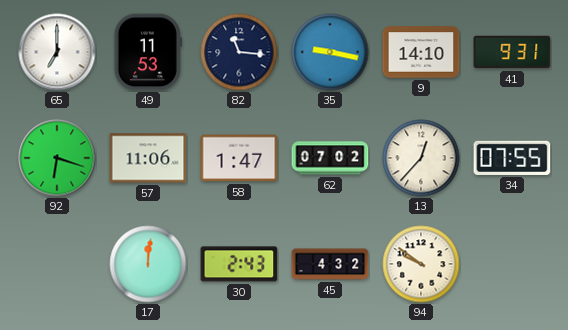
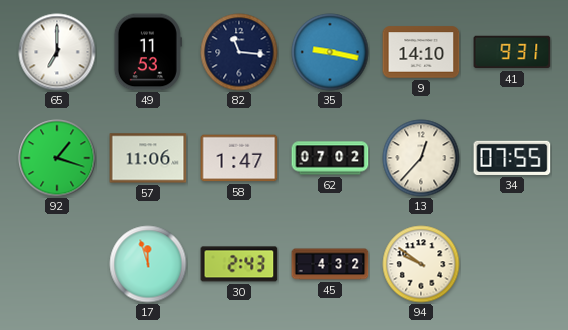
92: 6:18 -> 1:18 (57, 158)
17: 12:01 -> 11:57 (148, 264)
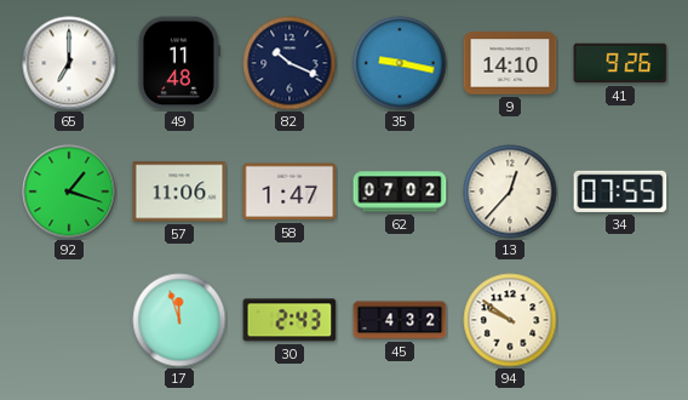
49: 11:53 -> 11:48 (179, 63)
82: 11:16 -> 10:19 (289, 63)
41: 9:31 -> 9:26 (620, 63)
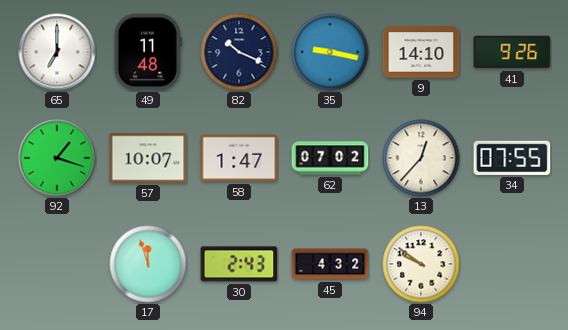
57: 11:06 -> 10:07 (148, 158)
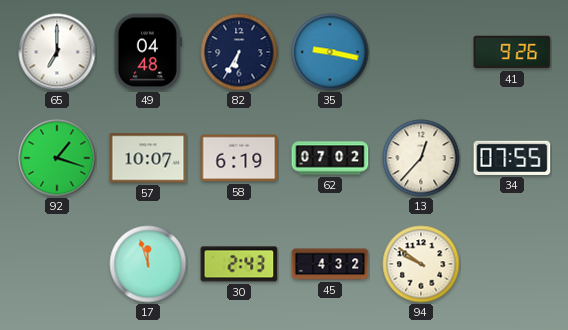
49: 11:48 -> 04:48 (148, 52)
82: 10:19 -> 6:35 (239, 52)
9: 14:10 -> none (421, 52)
58: 1:47 -> 6:19 (239, 158)
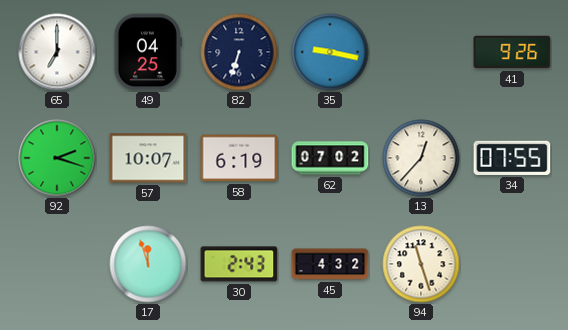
49: 04:48 -> 04:25 (148, 52)
82: 6:35 -> 6:33 (239, 52)
92: 1:18 -> 2:18 (57, 158)
94: 9:51 -> 11:27 (421, 264)
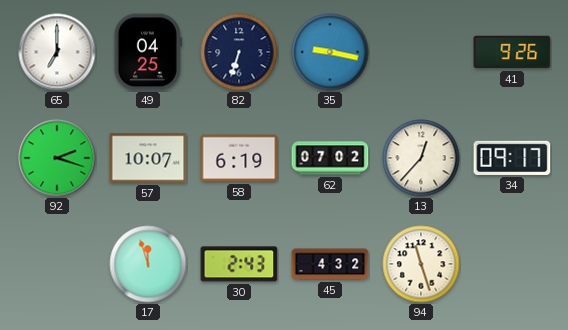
34: 07:55 -> 09:17 (512, 158)
